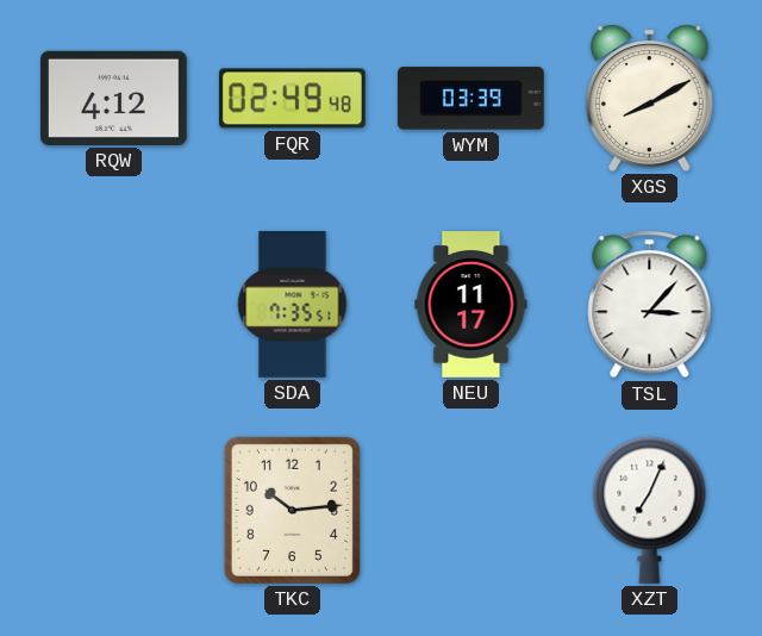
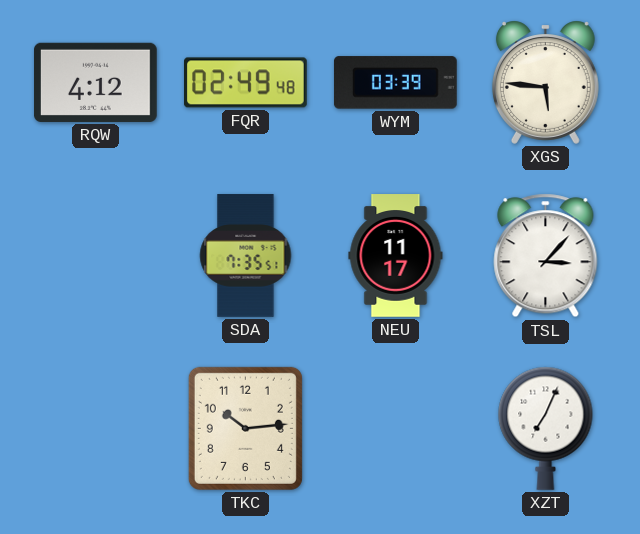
XGS: 8:10 -> 5:46 (545, 82)
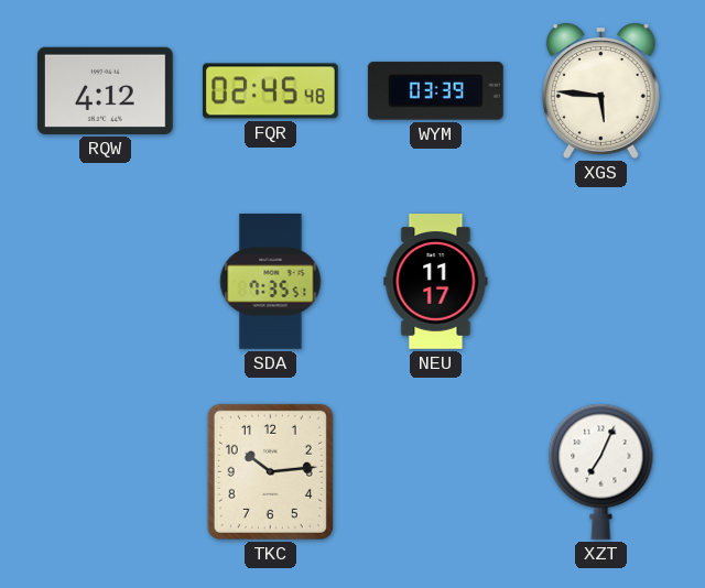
FQR: 02:49 -> 02:45 (271, 91)
TSL: 3:07 -> none (546, 256)
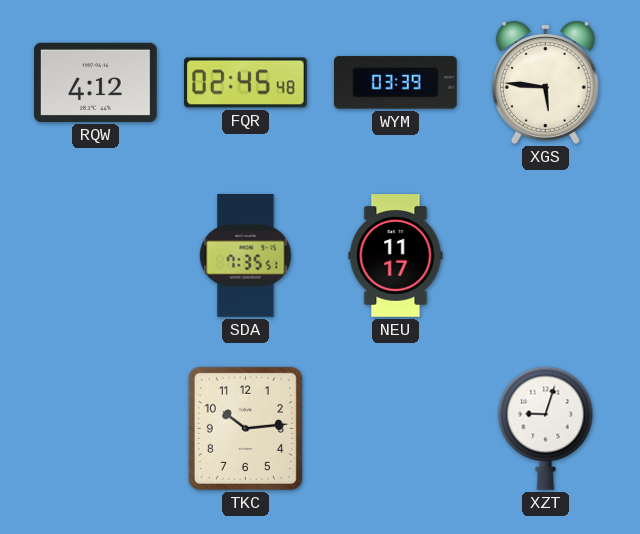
XZT: 7:04 -> 9:03 (546, 428)
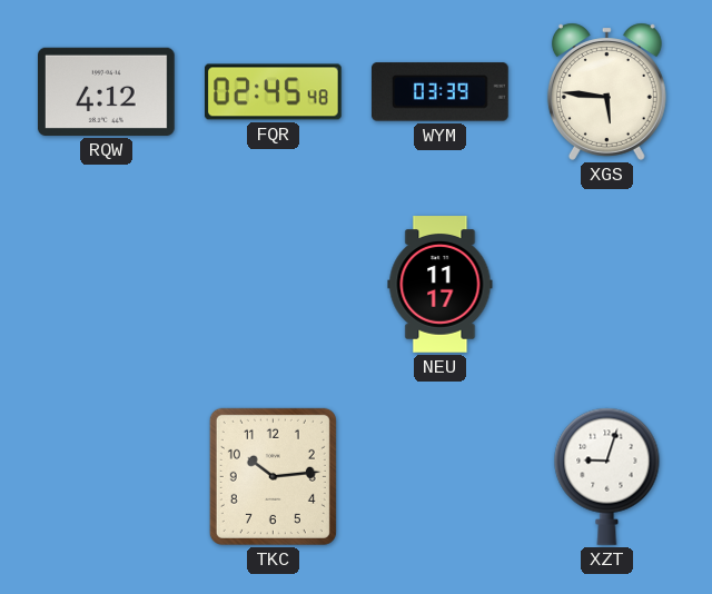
SDA: 7:35 -> none (246, 256)
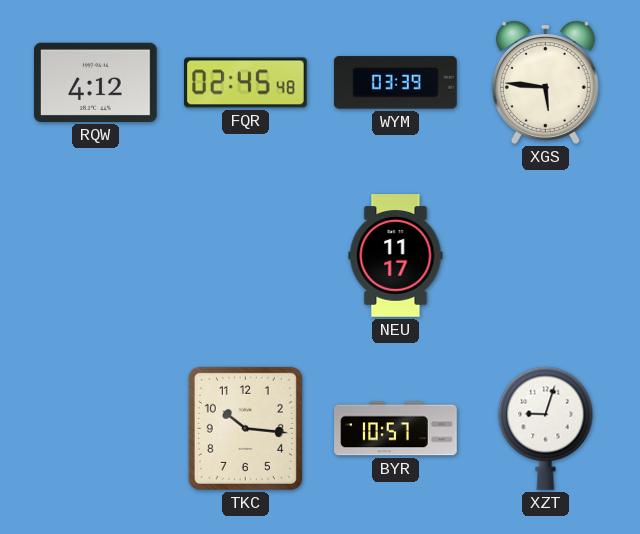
TKC: 10:14 -> 10:16 (245, 428)
BYR: none -> 10:57 (396, 429)
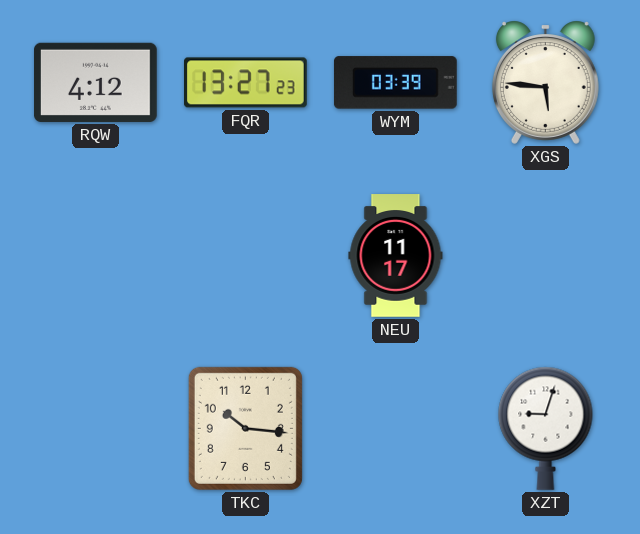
FQR: 02:45 -> 13:27 (246, 83)
BYR: 10:57 -> none (396, 429)
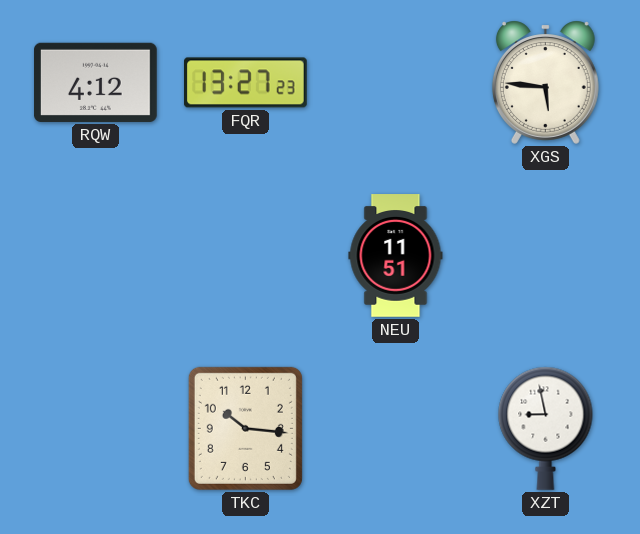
WYM: 03:39 -> none (396, 83)
NEU: 11:17 -> 11:51 (396, 256)
XZT: 9:03 -> 8:58 (546, 428)
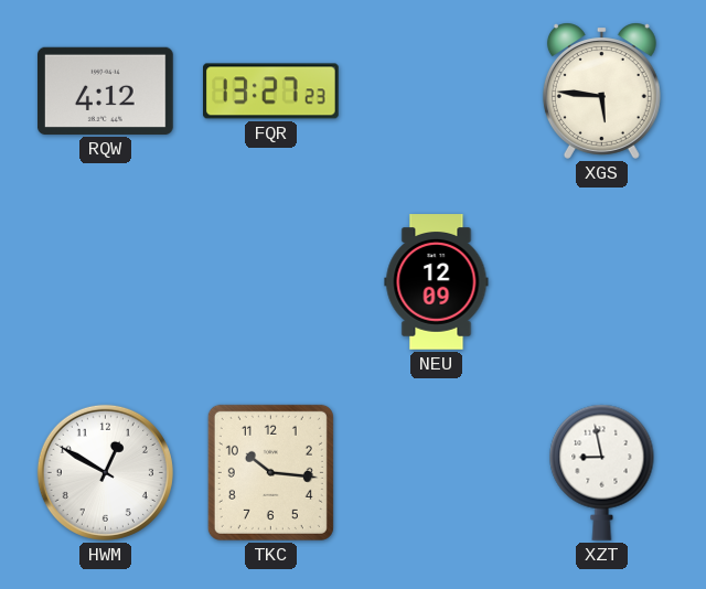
NEU: 11:51 -> 12:09 (437, 282)
HWM: none -> 12:50 (105, 472)
